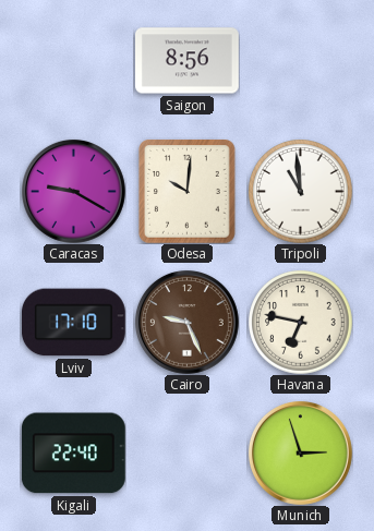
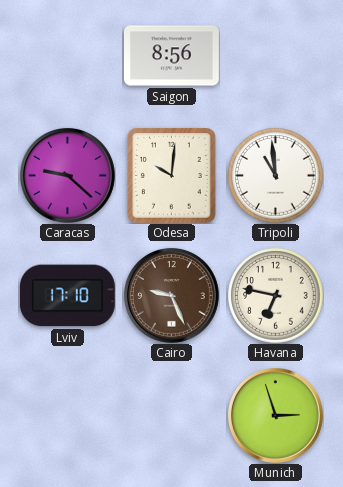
Caracas: 9:20 -> 9:22 (67, 175)
Kigali: 22:40 -> none (73, 454)
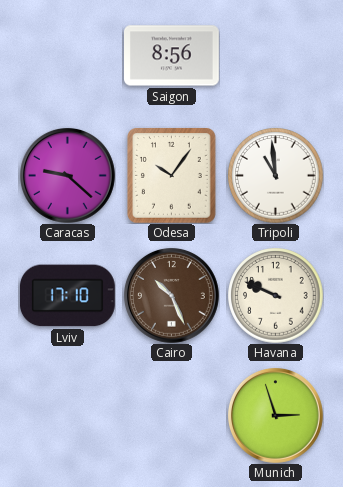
Odesa: 10:01 -> 10:06 (172, 176)
Cairo: 9:26 -> 10:26 (171, 295)
Havana: 6:47 -> 9:49 (275, 295)
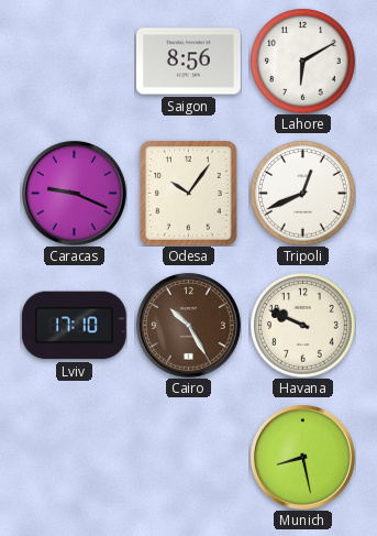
Lahore: none -> 6:10 (302, 61)
Caracas: 9:22 -> 9:19 (74, 193)
Tripoli: 10:59 -> 12:41 (302, 193)
Cairo: 10:26 -> 10:25 (188, 325)
Munich: 2:57 -> 8:28 (302, 457)
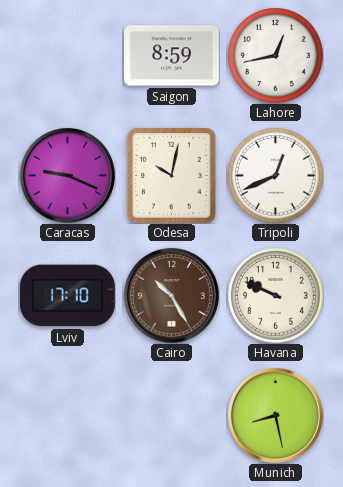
Saigon: 8:56 -> 8:59 (172, 56)
Lahore: 6:10 -> 12:43 (275, 55)
Odesa: 10:06 -> 10:02 (172, 176)
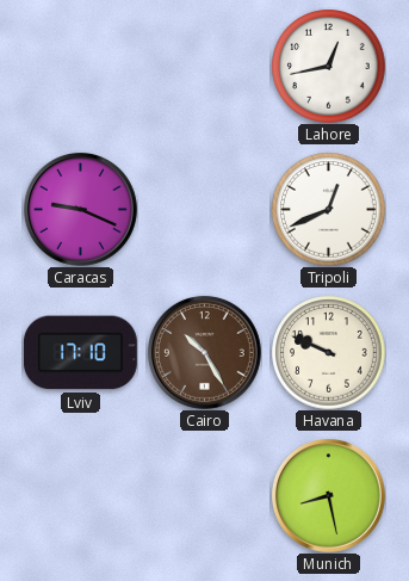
Saigon: 8:59 -> none (172, 56)
Odesa: 10:02 -> none (172, 176)
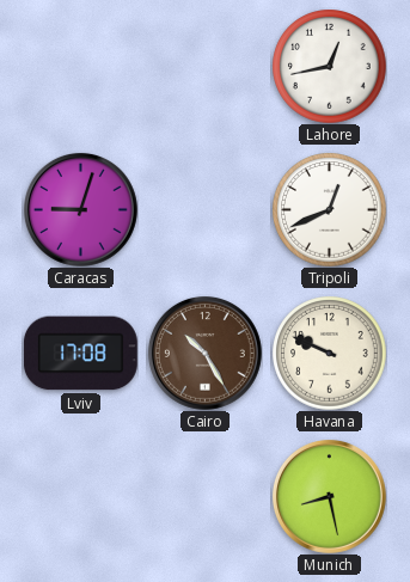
Caracas: 9:19 -> 9:03 (80, 209)
Lviv: 17:10 -> 17:08 (80, 354)
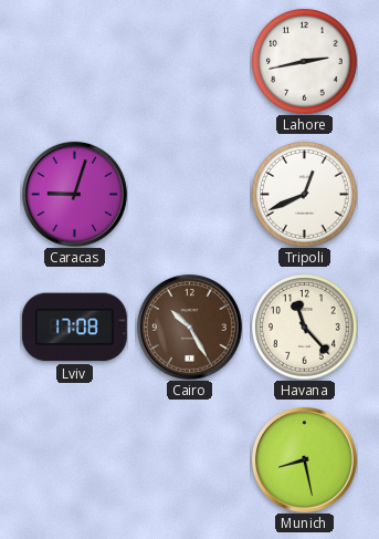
Lahore: 12:43 -> 2:43 (304, 61)
Havana: 9:49 -> 11:23 (304, 326)
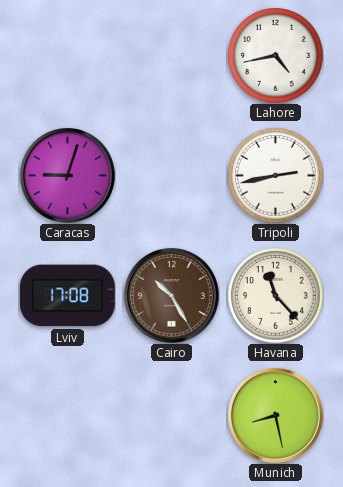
Lahore: 2:43 -> 4:43 (275, 55)
Tripoli: 12:41 -> 2:43 (275, 175)
